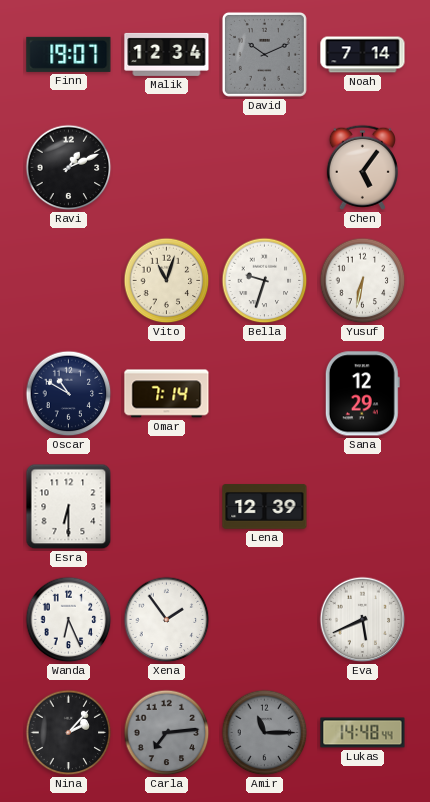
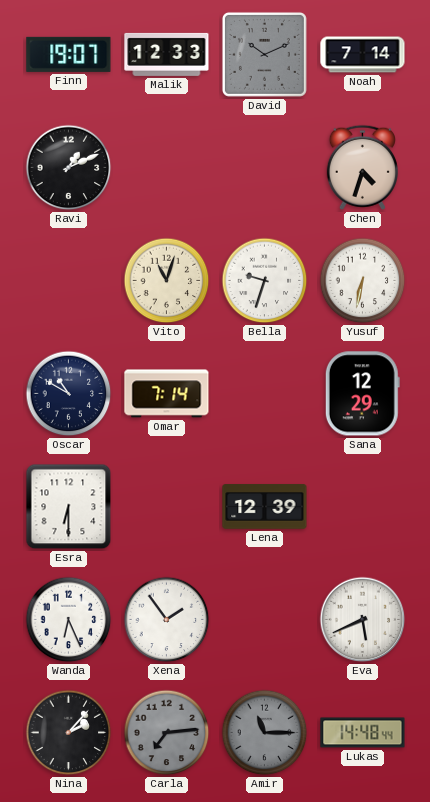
Malik: 12:34 -> 12:33 (167, 54)
Chen: 5:06 -> 4:33 (362, 167)
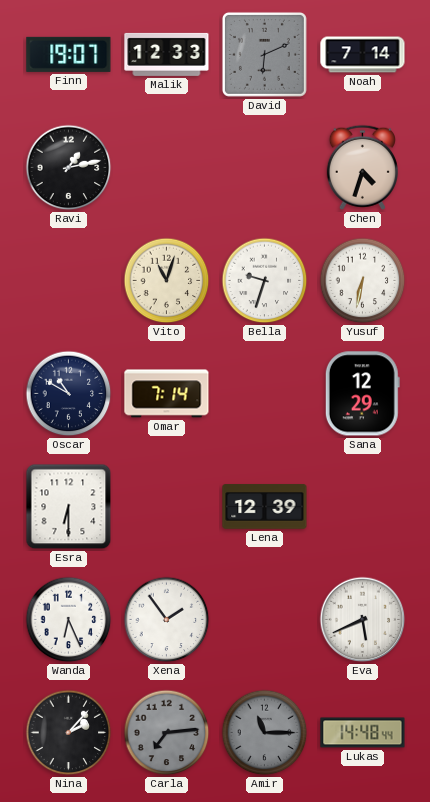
David: 10:11 -> 6:11 (264, 54)
Ravi: 1:11 -> 1:13 (69, 168)
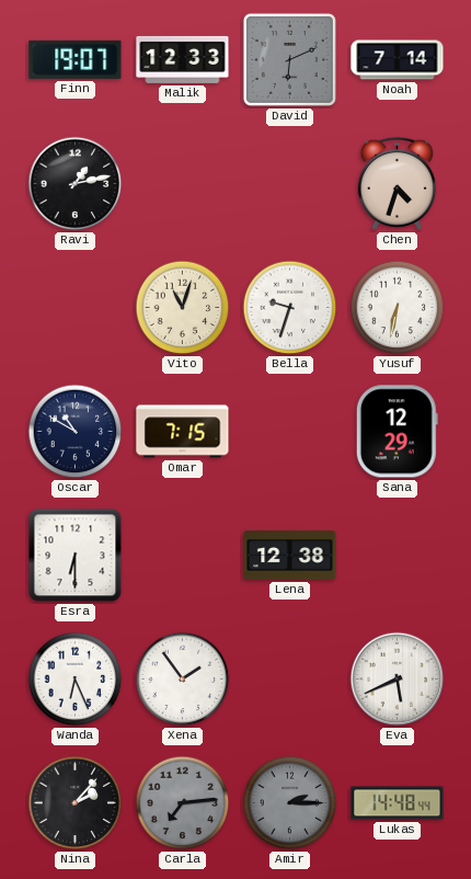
Omar: 7:14 -> 7:15 (183, 432)
Lena: 12:39 -> 12:38 (290, 556)
Amir: 11:15 -> 2:15 (290, 803)
